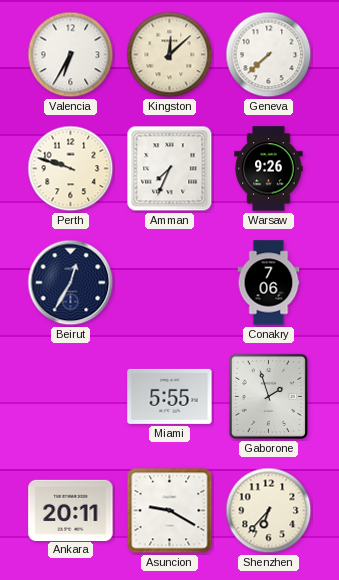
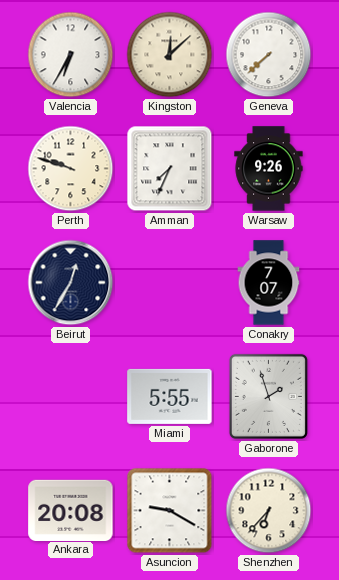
Conakry: 7:06 -> 7:07 (269, 283)
Ankara: 20:11 -> 20:08 (71, 510)
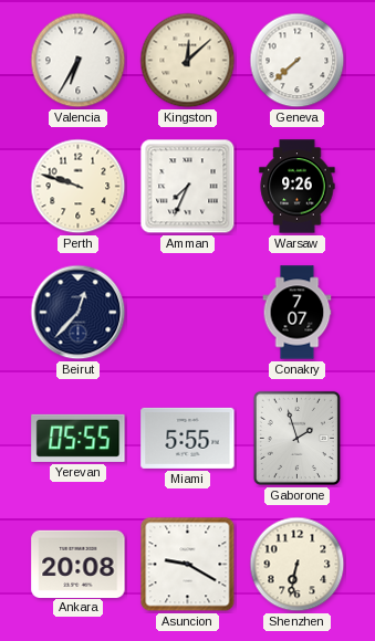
Beirut: 12:35 -> 12:37 (79, 313)
Yerevan: none -> 05:55 (79, 438)
Shenzhen: 6:37 -> 6:32 (298, 565)
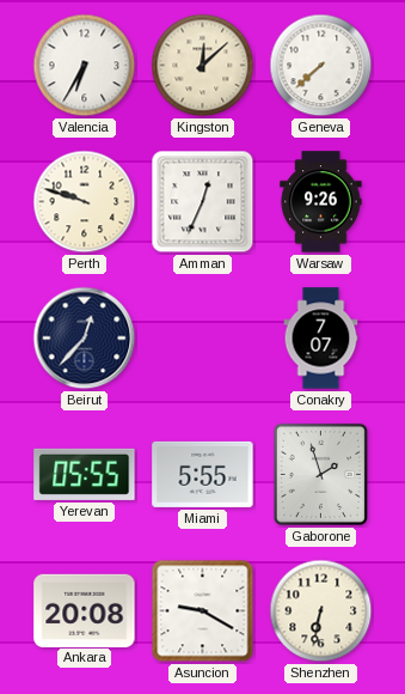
Amman: 7:34 -> 12:34 (203, 202)
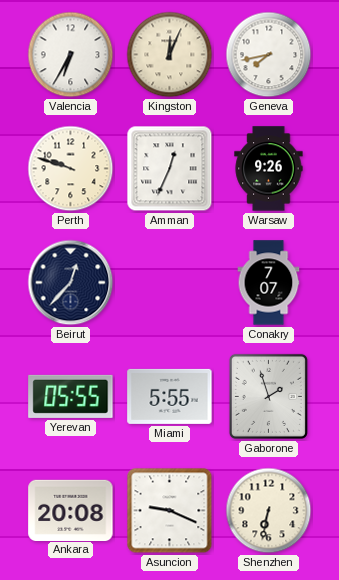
Kingston: 12:08 -> 12:04 (170, 55)
Geneva: 7:38 -> 7:43 (269, 55)
Asuncion: 9:20 -> 9:19 (170, 511)
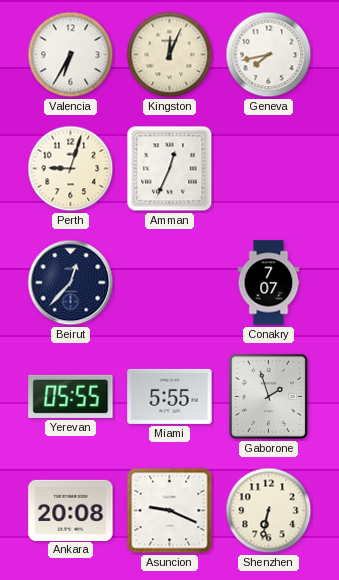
Perth: 9:48 -> 9:03 (71, 169)
Warsaw: 9:26 -> none (269, 169)
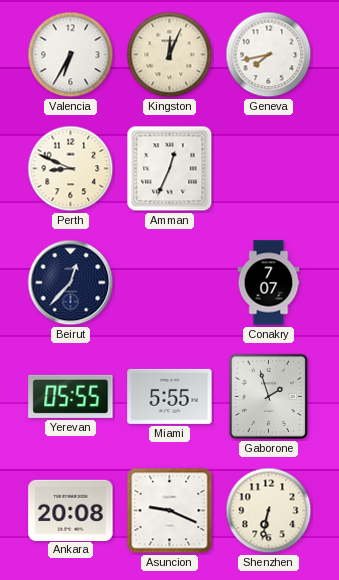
Perth: 9:03 -> 8:49 (71, 169)
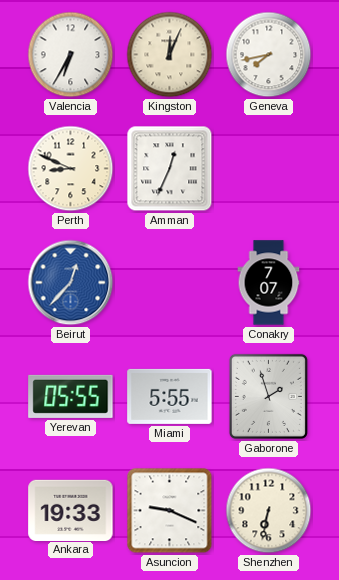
Beirut dial: navy -> blue (71, 283)
Ankara: 20:08 -> 19:33 (71, 510)
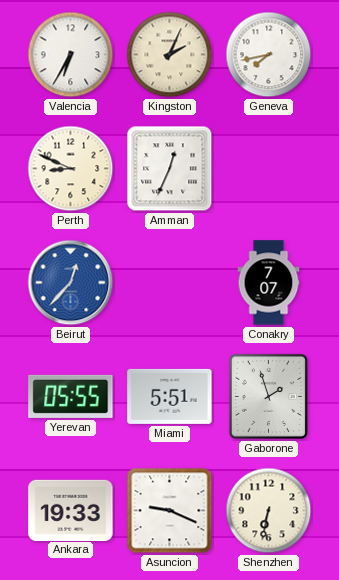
Kingston: 12:04 -> 2:04 (170, 55)
Miami: 5:55 -> 5:51 (170, 396)
